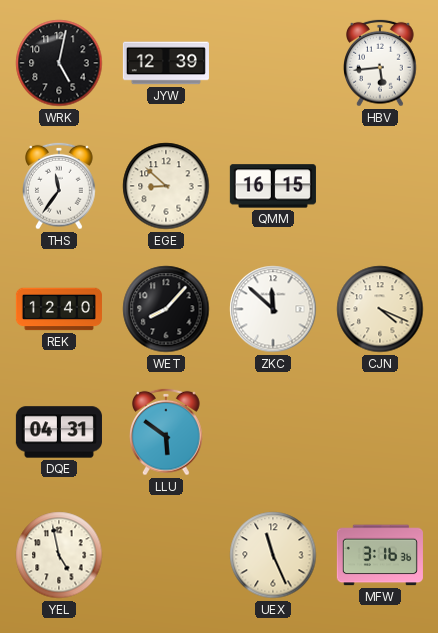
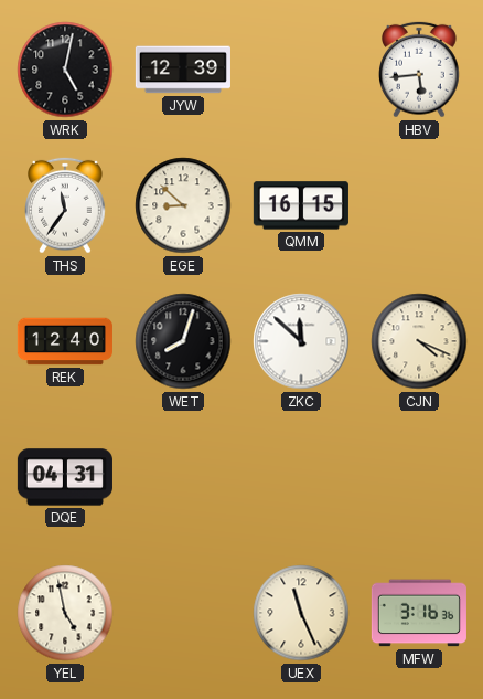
WET: 8:07 -> 8:03 (183, 341)
LLU: 5:51 -> none (167, 432)
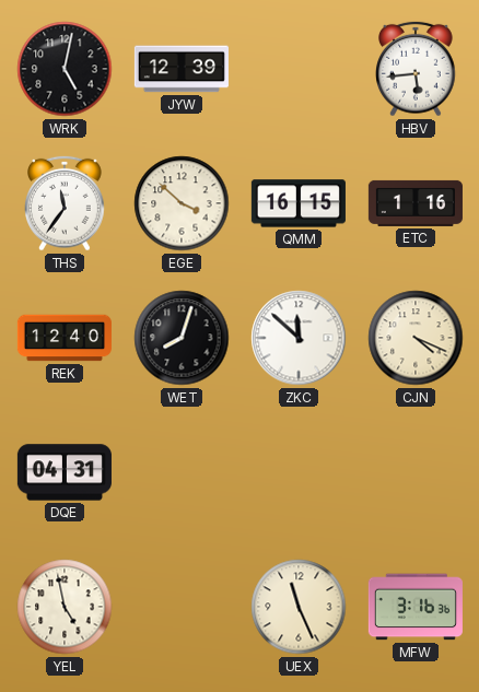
EGE: 8:52 -> 3:52 (182, 203)
ETC: none -> 1:16 (416, 203)
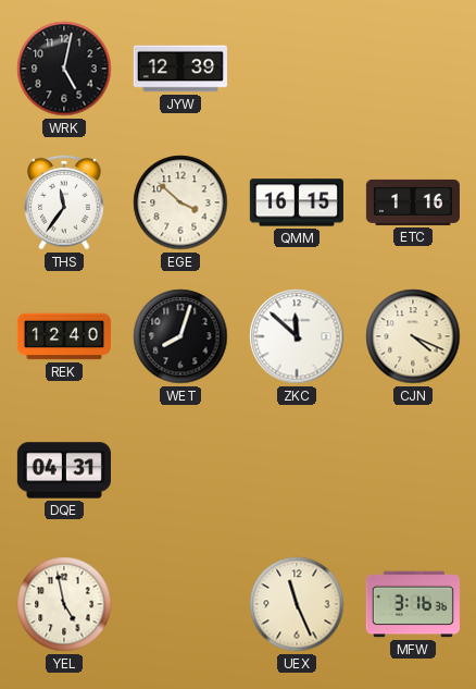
HBV: 5:44 -> none (417, 69)
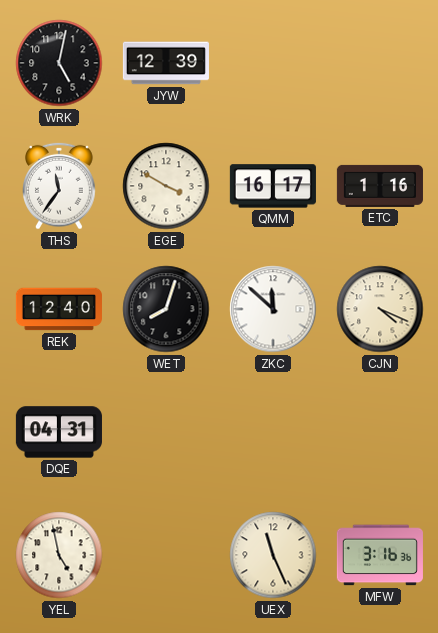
EGE: 3:52 -> 3:50 (166, 186)
QMM: 16:15 -> 16:17 (273, 186)
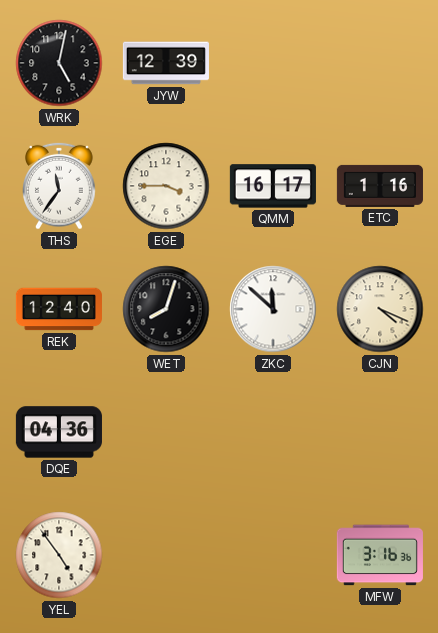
EGE: 3:50 -> 3:45 (166, 186)
DQE: 04:31 -> 04:36 (59, 432)
YEL: 4:58 -> 4:54 (59, 555)
UEX: 11:26 -> none (273, 555)
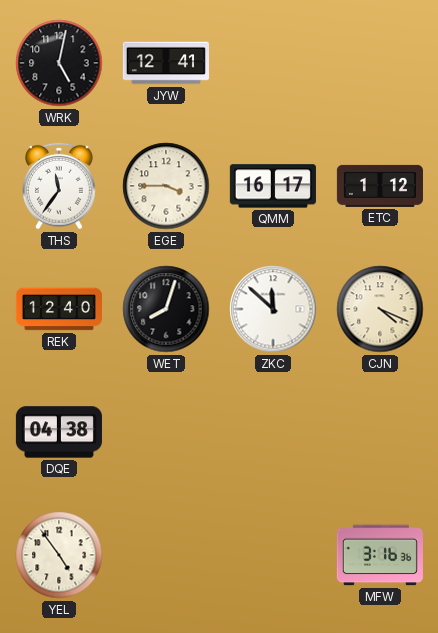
JYW: 12:39 -> 12:41 (166, 63)
ETC: 1:16 -> 1:12 (380, 186)
DQE: 04:36 -> 04:38 (59, 432)
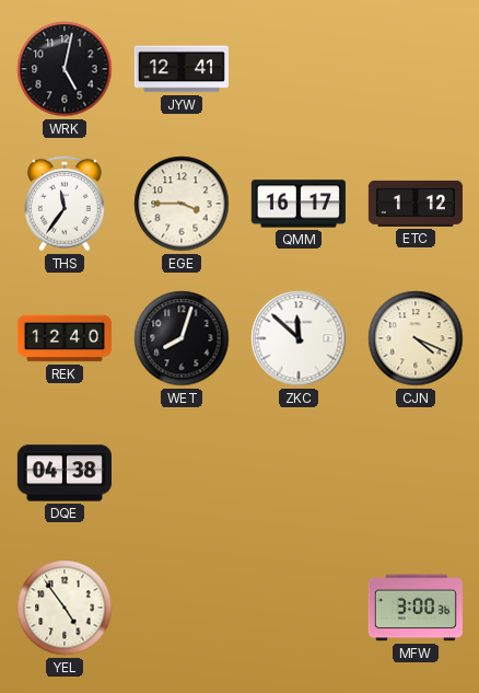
MFW: 3:16 -> 3:00 (416, 608)
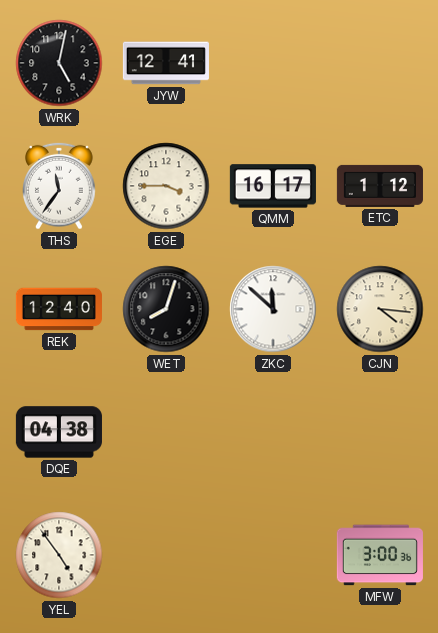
CJN: 4:19 -> 4:16 (380, 309)
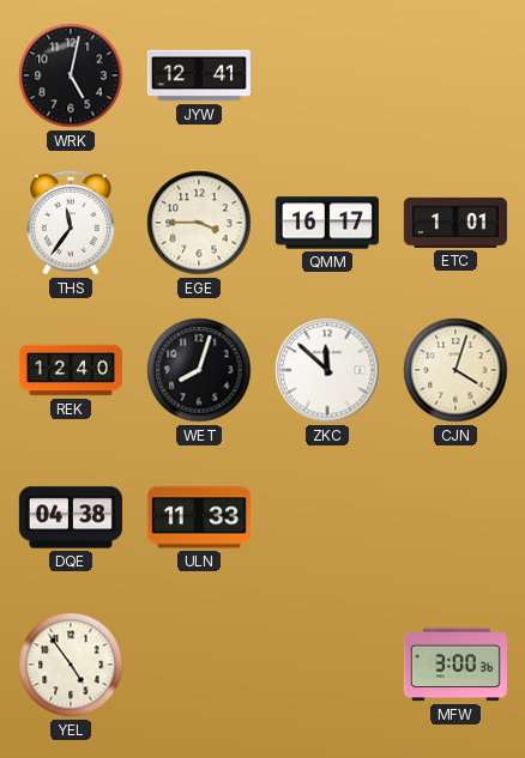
ETC: 1:12 -> 1:01 (455, 223)
CJN: 4:16 -> 4:03 (455, 370)
ULN: none -> 11:33 (199, 517)
